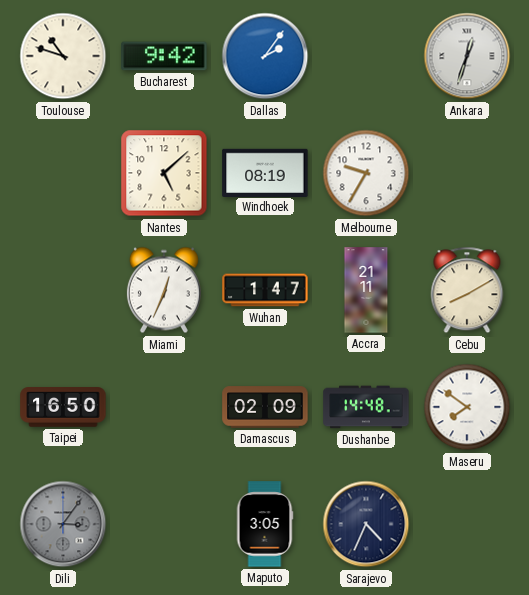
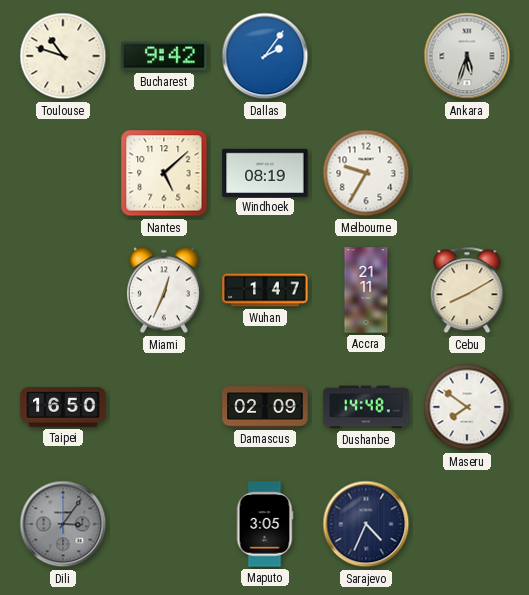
Ankara: 12:33 -> 5:33 (467, 56)
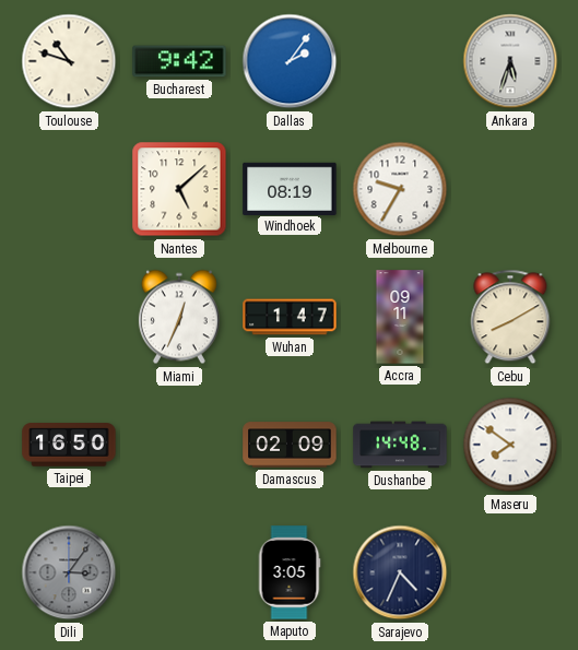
Accra: 21:11 -> 09:11 (400, 317)
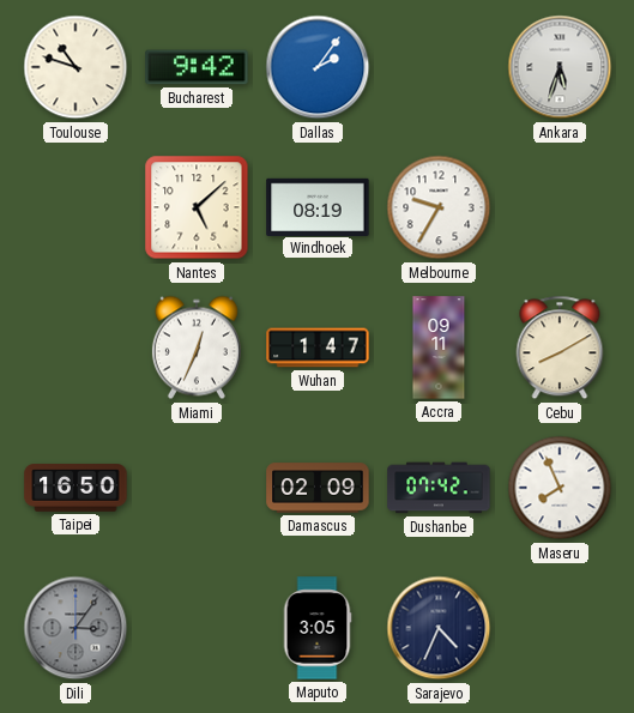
Dushanbe: 14:48 -> 07:42 (439, 488)
Maseru: 7:51 -> 7:56 (560, 488)
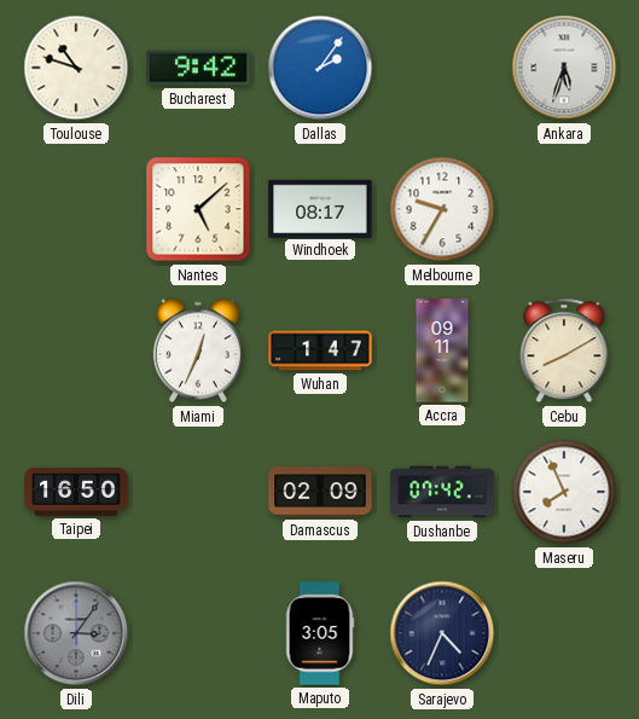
Windhoek: 08:19 -> 08:17 (320, 208)
